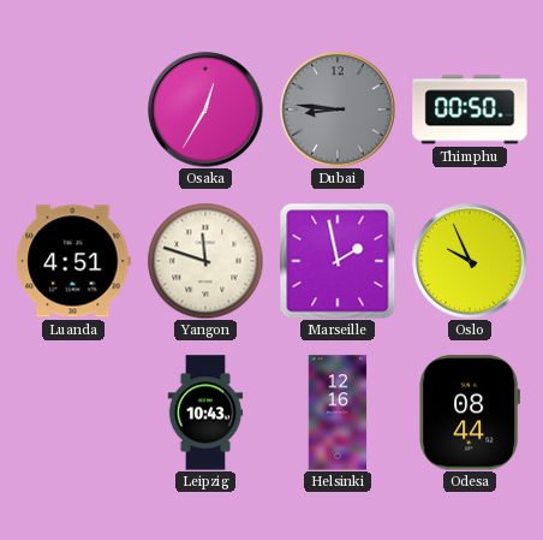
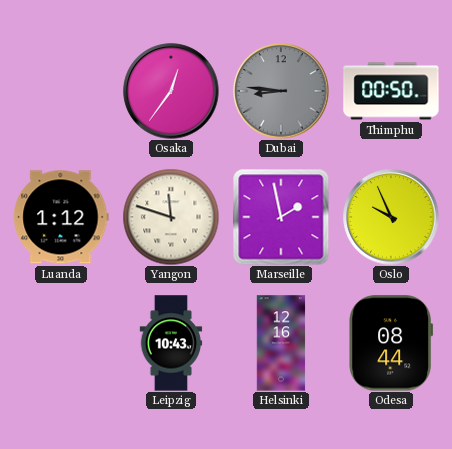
Osaka: 12:35 -> 12:36 (171, 91)
Luanda: 4:51 -> 1:12 (61, 217)
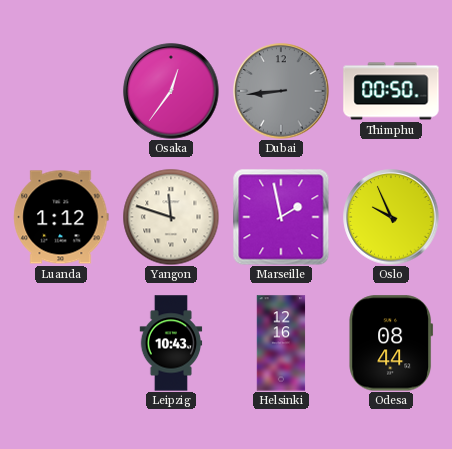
Dubai: 8:46 -> 8:44 (281, 91)
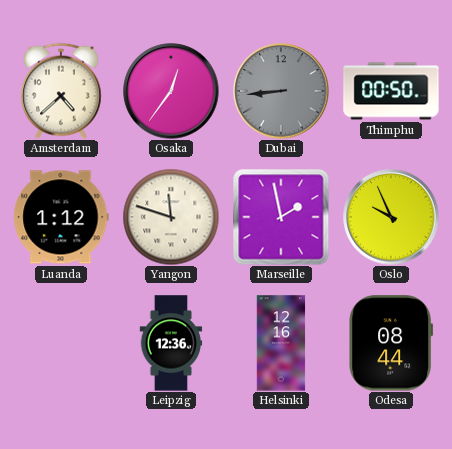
Amsterdam: none -> 4:38 (61, 91)
Leipzig: 10:43 -> 12:36 (171, 343)
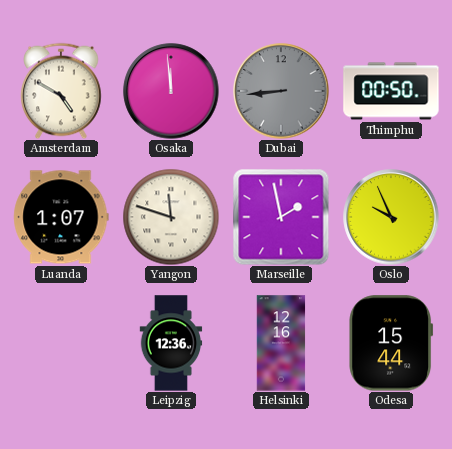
Amsterdam: 4:38 -> 4:50 (61, 91)
Osaka: 12:36 -> 11:59 (171, 91)
Luanda: 1:12 -> 1:07 (61, 217)
Odesa: 08:44 -> 15:44 (391, 343)
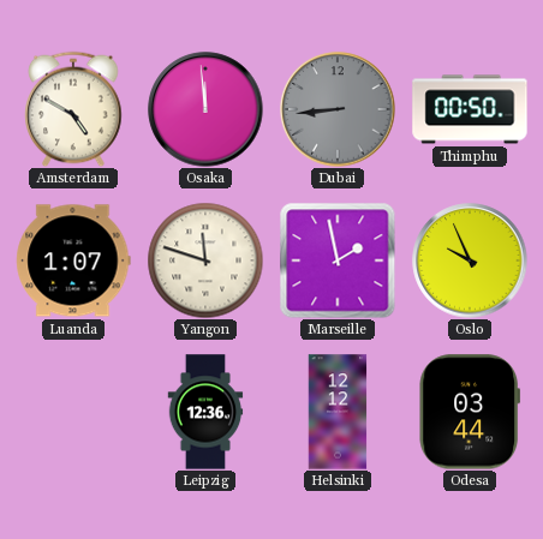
Helsinki: 12:16 -> 12:12 (338, 412)
Odesa: 15:44 -> 03:44 (470, 412)
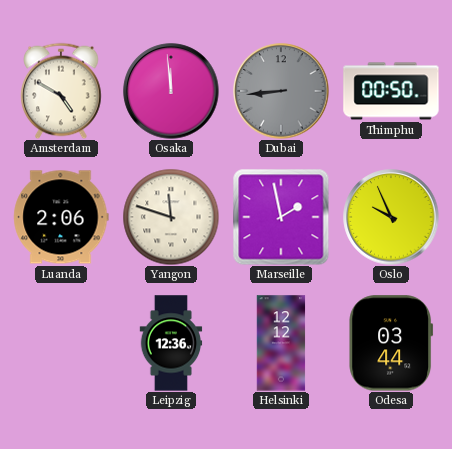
Luanda: 1:07 -> 2:06 (61, 217)
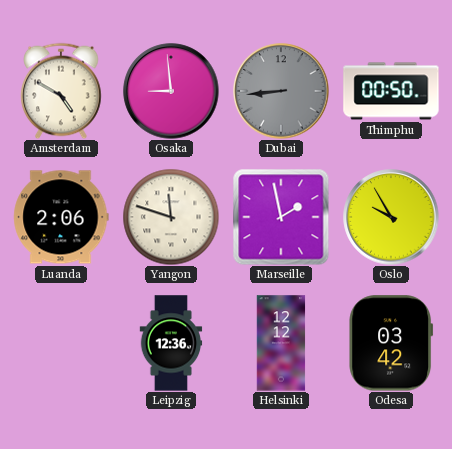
Osaka: 11:59 -> 8:59 (171, 91)
Oslo: 9:56 -> 9:55 (391, 217)
Odesa: 03:44 -> 03:42 (391, 343)
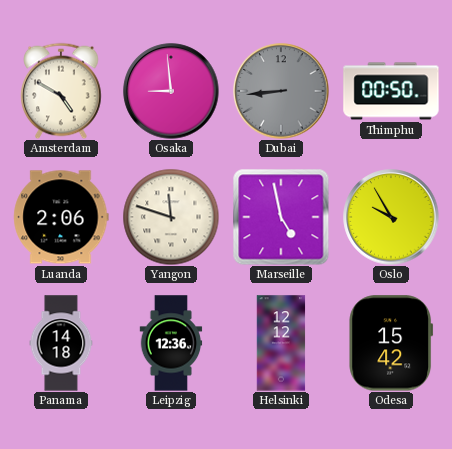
Marseille: 1:58 -> 4:58 (281, 217)
Panama: none -> 14:18 (61, 343)
Odesa: 03:42 -> 15:42 (391, 343)
